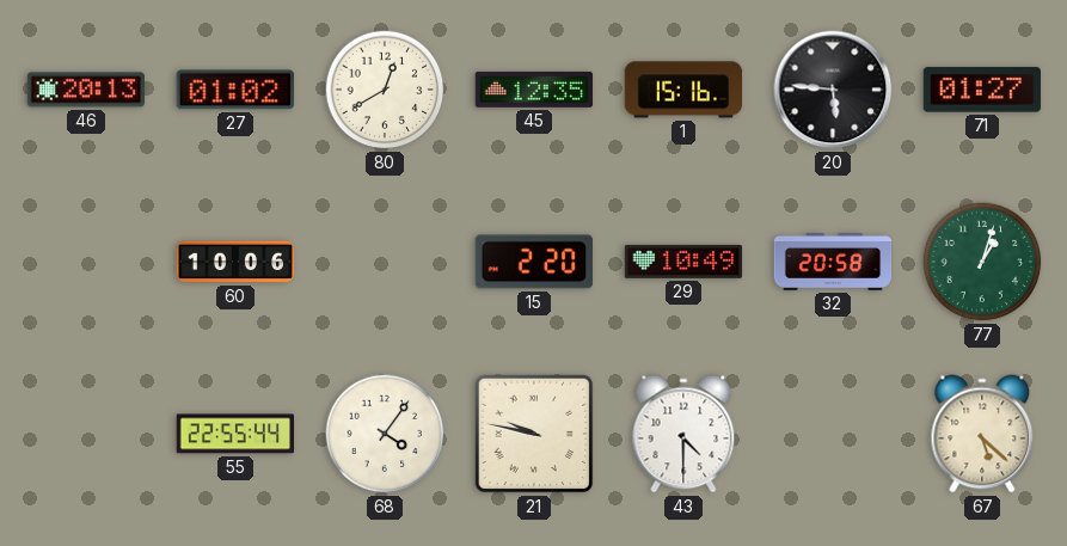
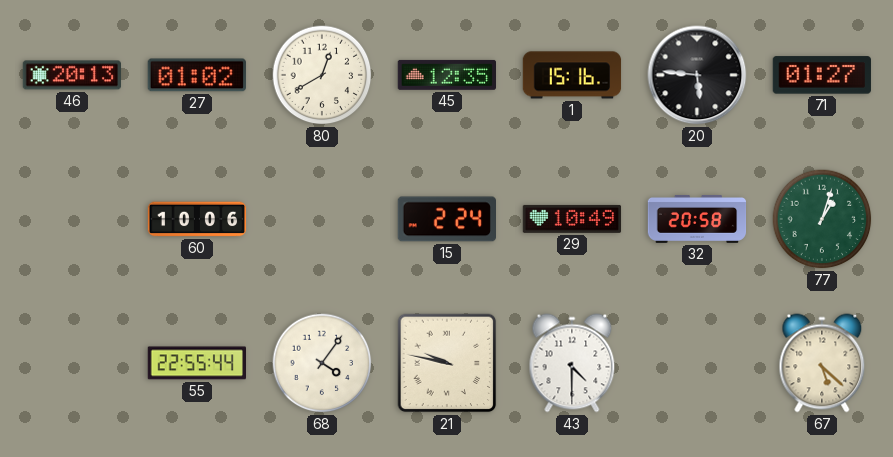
15: 2:20 -> 2:24 (446, 219)
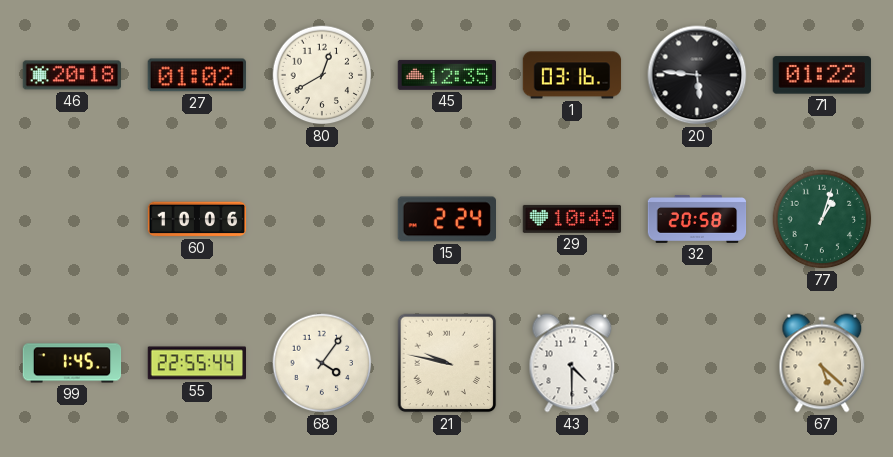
46: 20:13 -> 20:18 (71, 75)
1: 15:16 -> 03:16 (572, 75)
71: 01:27 -> 01:22 (822, 75)
99: none -> 1:45 (72, 363)
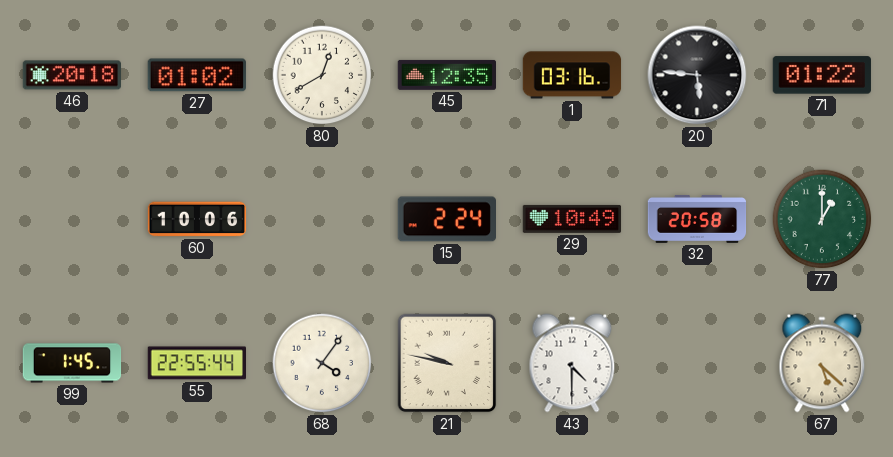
77: 1:03 -> 1:00 (822, 219)
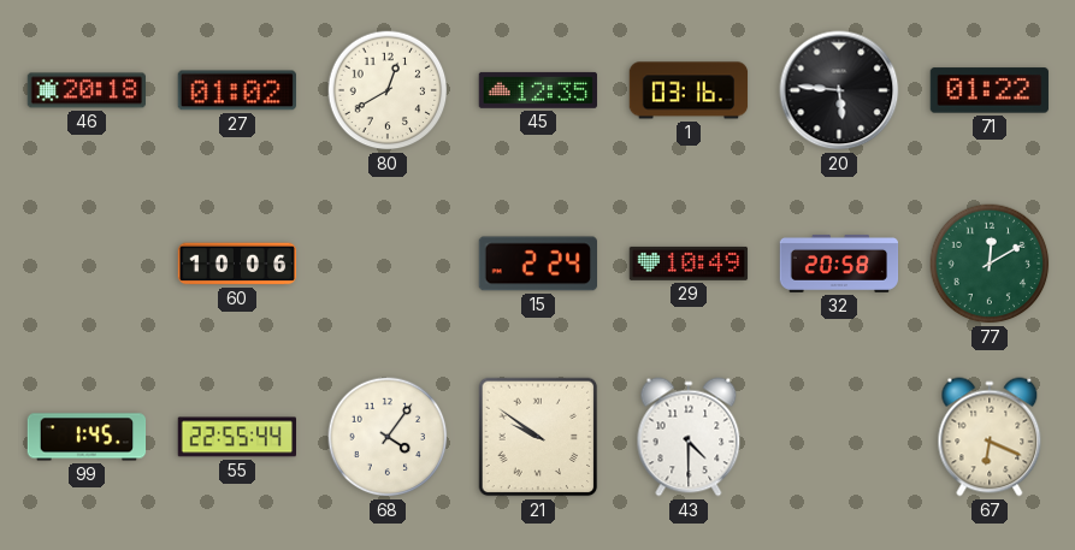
77: 1:00 -> 12:10 (990, 264)
21: 9:47 -> 9:51 (538, 437)
67: 5:22 -> 6:19 (990, 437)
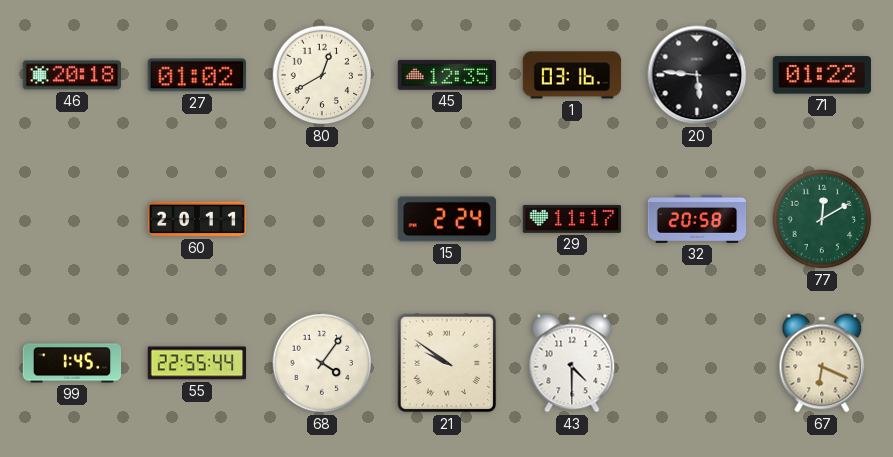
60: 10:06 -> 20:11 (197, 219)
29: 10:49 -> 11:17 (572, 219)
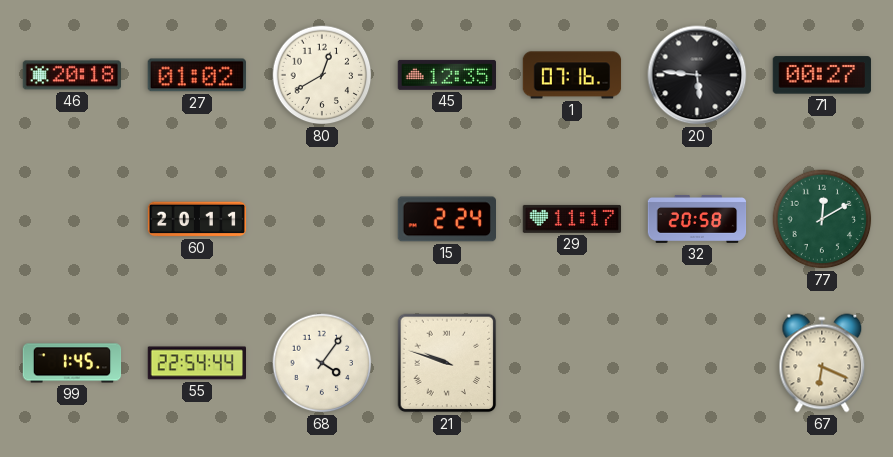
1: 03:16 -> 07:16 (572, 75)
71: 01:22 -> 00:27 (822, 75)
55: 22:55 -> 22:54 (196, 363)
21: 9:51 -> 9:48 (447, 363)
43: 4:30 -> none (572, 363)
